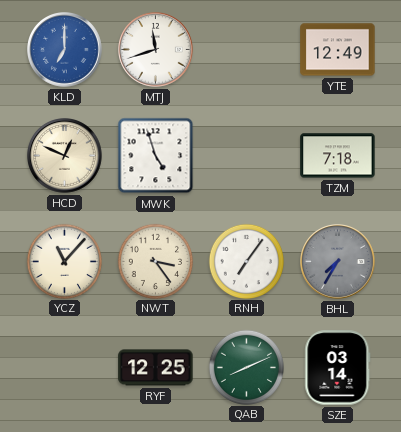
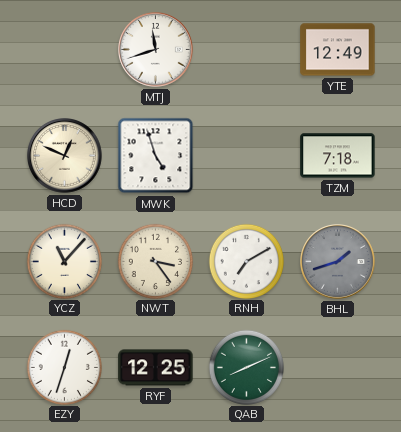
KLD: 7:00 -> none (65, 50)
RNH: 7:06 -> 7:10 (246, 261)
BHL: 7:35 -> 1:42 (338, 262)
EZY: none -> 12:33 (64, 367)
SZE: 03:14 -> none (338, 368)
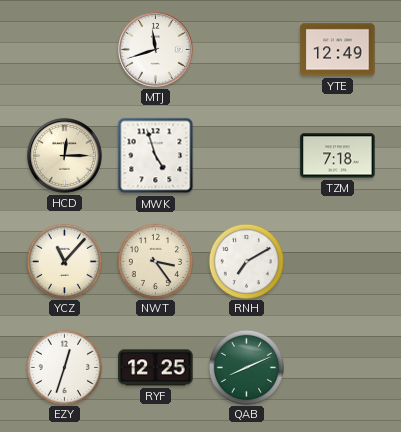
HCD: 12:49 -> 12:15 (65, 156)
BHL: 1:42 -> none (338, 262)
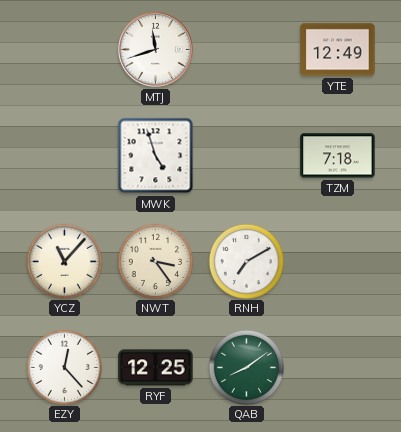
HCD: 12:15 -> none (65, 156)
EZY: 12:33 -> 12:23 (64, 367)
QAB: 8:11 -> 8:09 (246, 367)
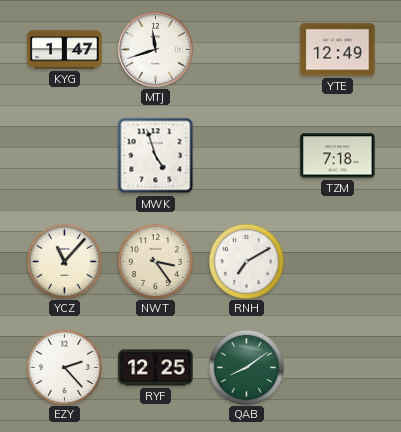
KYG: none -> 1:47 (65, 50)
EZY: 12:23 -> 2:23 (64, 367)
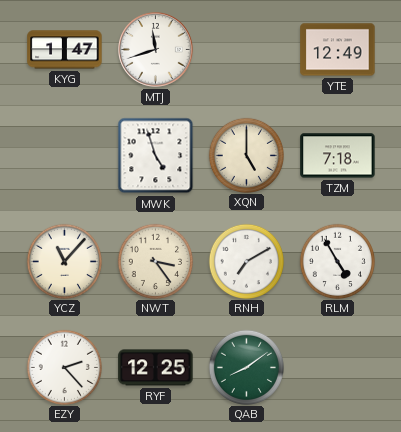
XQN: none -> 5:00 (246, 155)
RLM: none -> 4:55 (337, 261)
